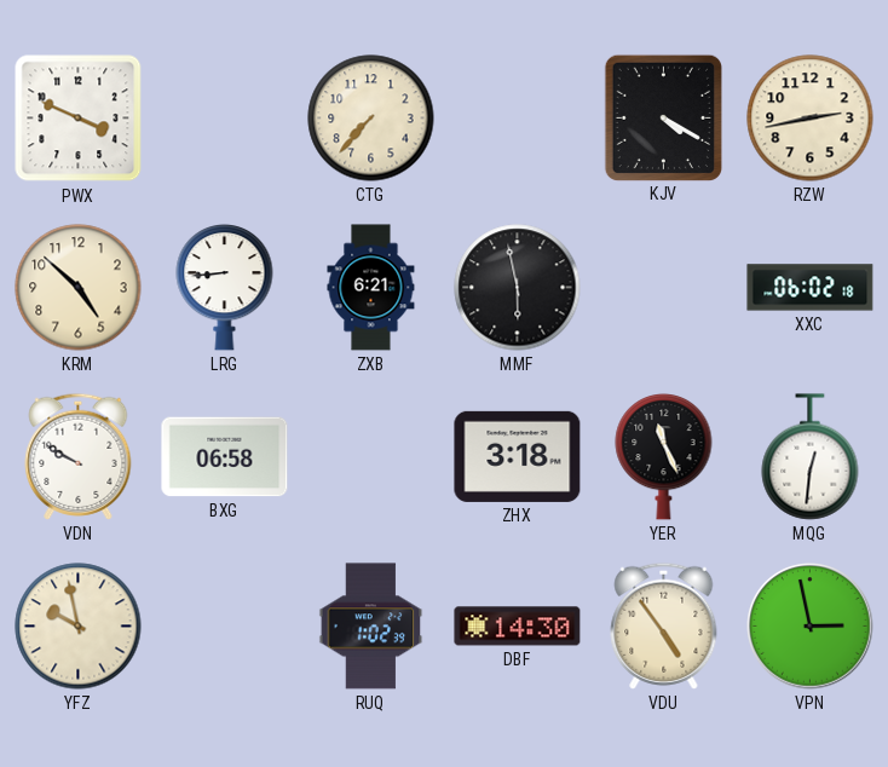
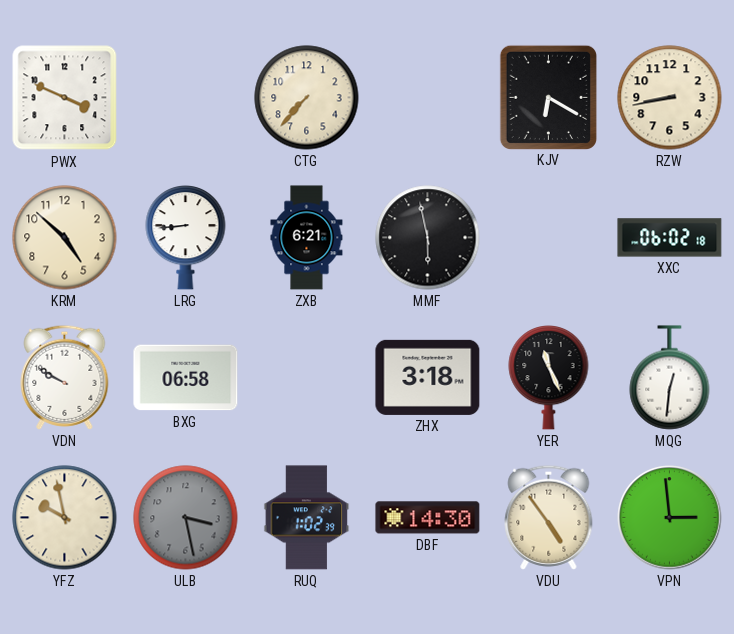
KJV: 4:20 -> 6:20 (548, 97)
RZW: 2:43 -> 8:43 (670, 98)
ULB: none -> 3:28 (186, 518)
VPN: 2:58 -> 2:59 (670, 518)
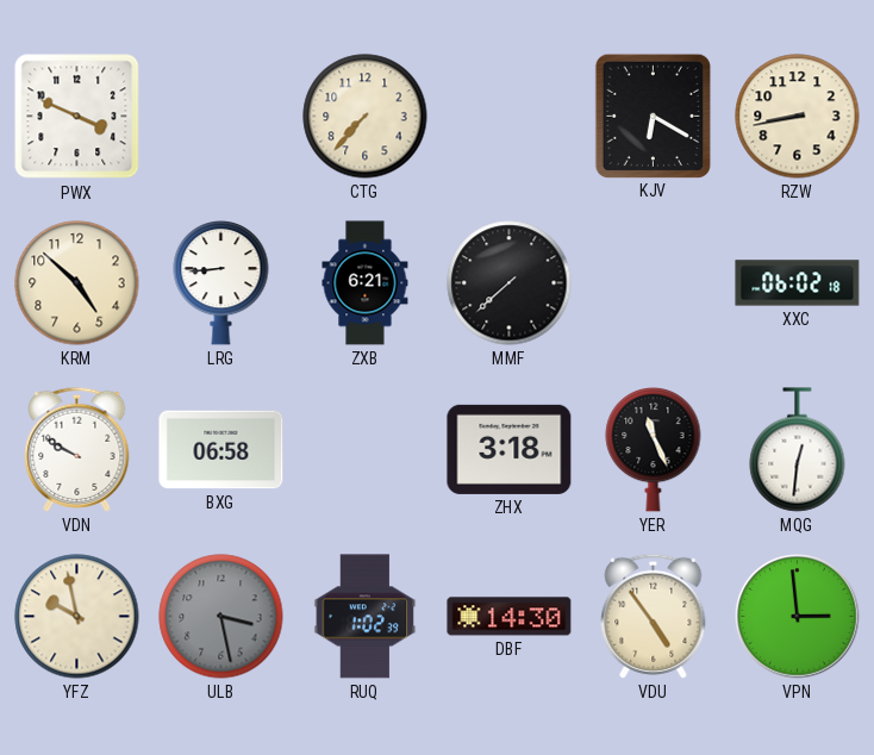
MMF: 5:58 -> 7:38 (510, 283)
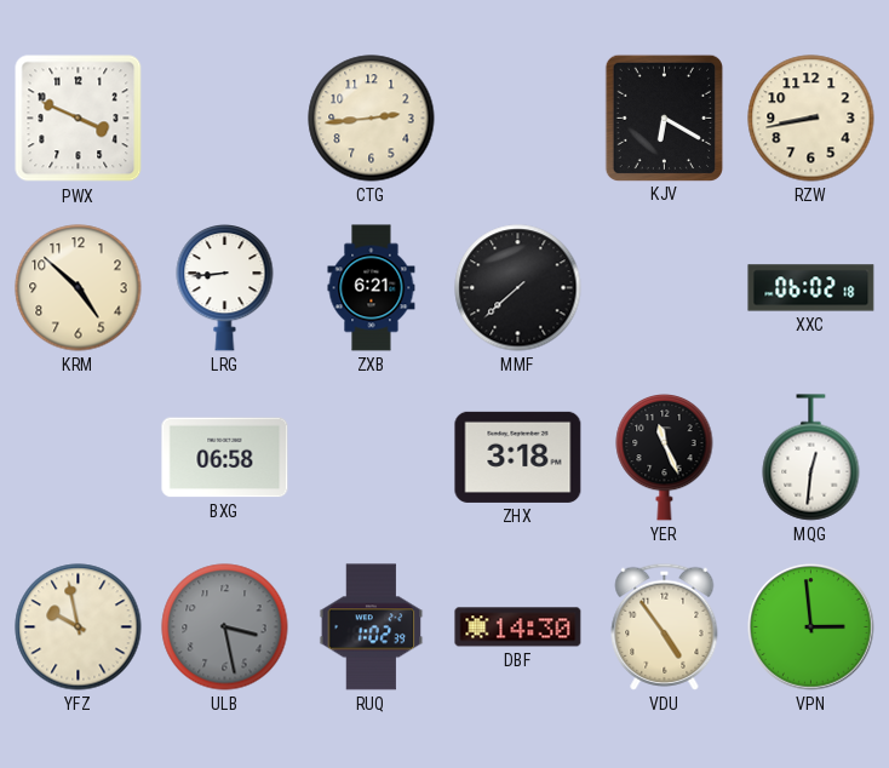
CTG: 7:37 -> 2:44 (372, 119)
VDN: 9:50 -> none (77, 449)
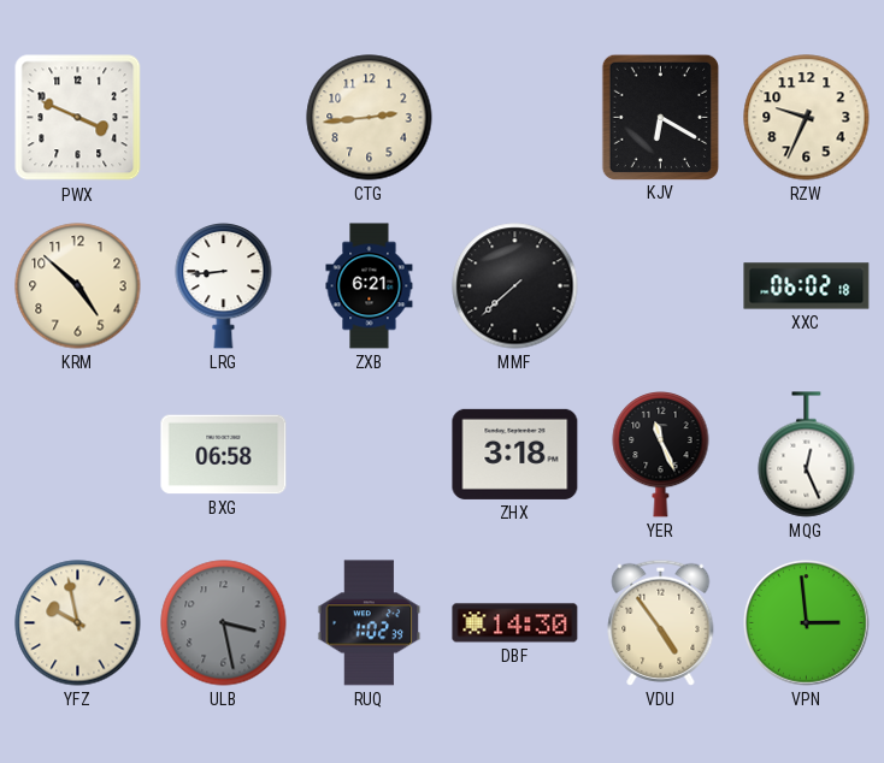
RZW: 8:43 -> 9:34 (807, 118)
MQG: 12:31 -> 12:26 (807, 455)
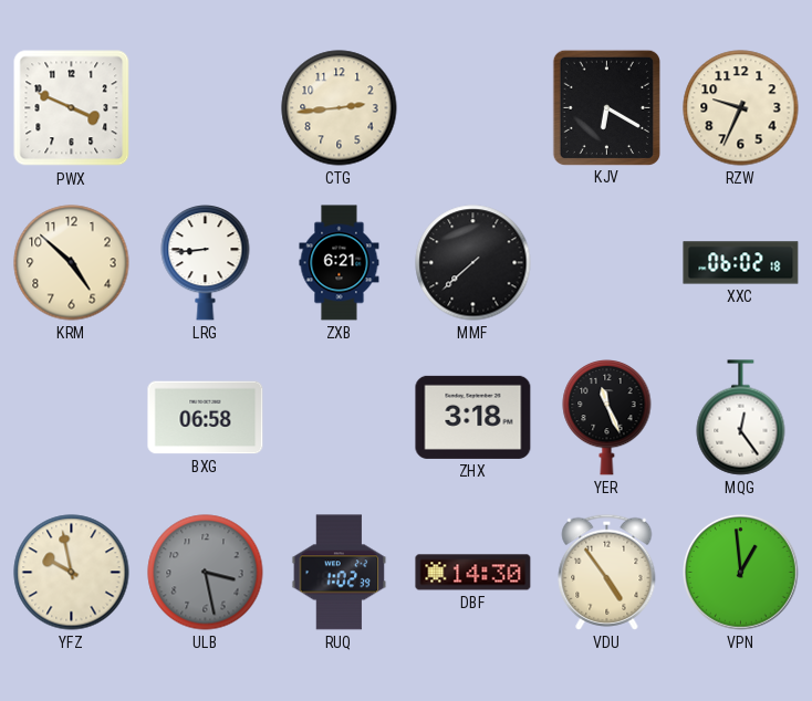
MQG: 12:26 -> 12:24 (741, 418)
VPN: 2:59 -> 12:59 (741, 573)
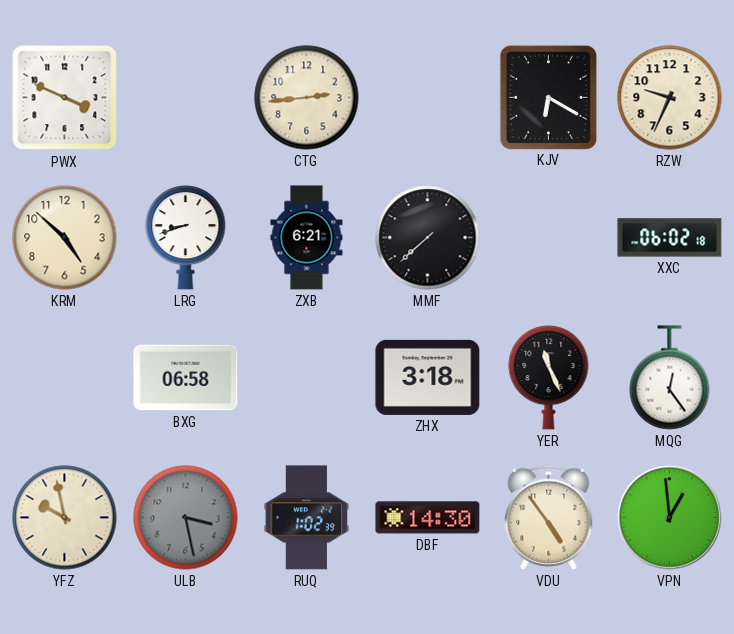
LRG: 8:44 -> 8:42 (186, 238)
